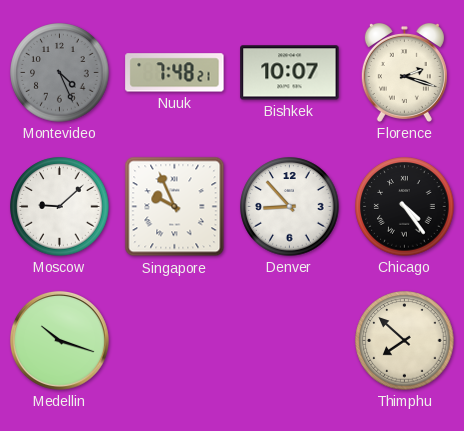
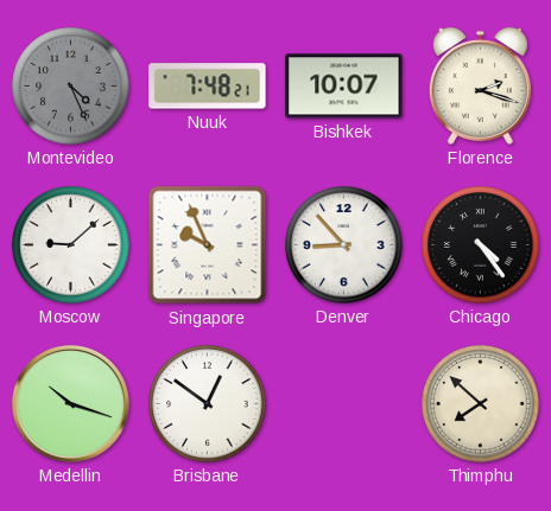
Brisbane: none -> 12:51 (208, 404)
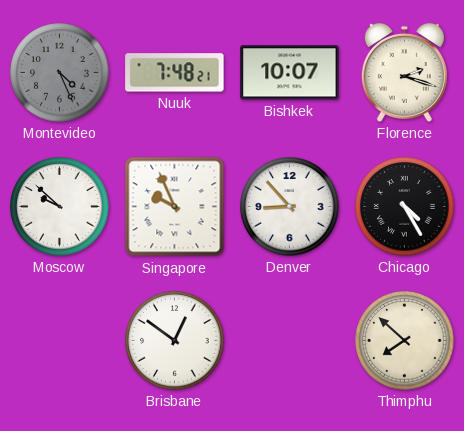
Moscow: 9:08 -> 9:52 (60, 207)
Chicago: 4:24 -> 4:25 (405, 207)
Medellin: 10:18 -> none (70, 403)
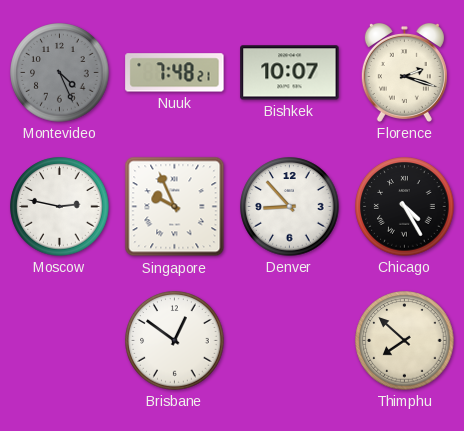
Moscow: 9:52 -> 2:47 (60, 207)
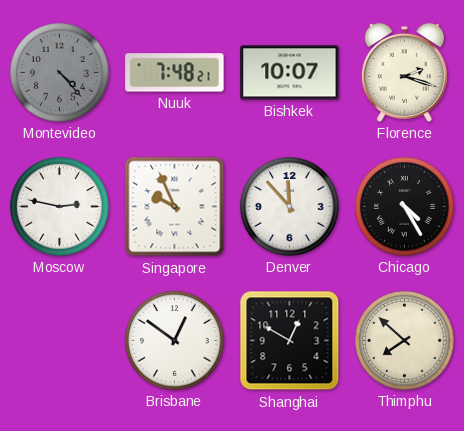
Montevideo: 4:26 -> 4:23 (60, 73)
Denver: 8:53 -> 11:53 (290, 207)
Shanghai: none -> 12:50 (290, 341)
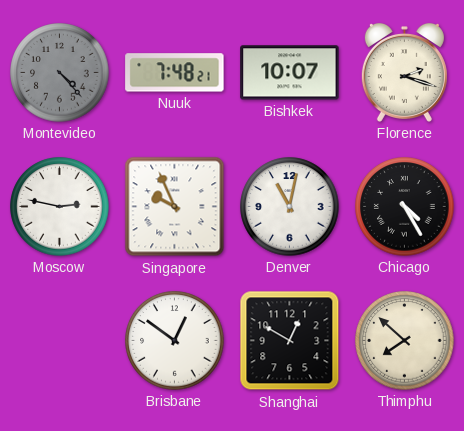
Denver: 11:53 -> 11:02 (290, 207)
